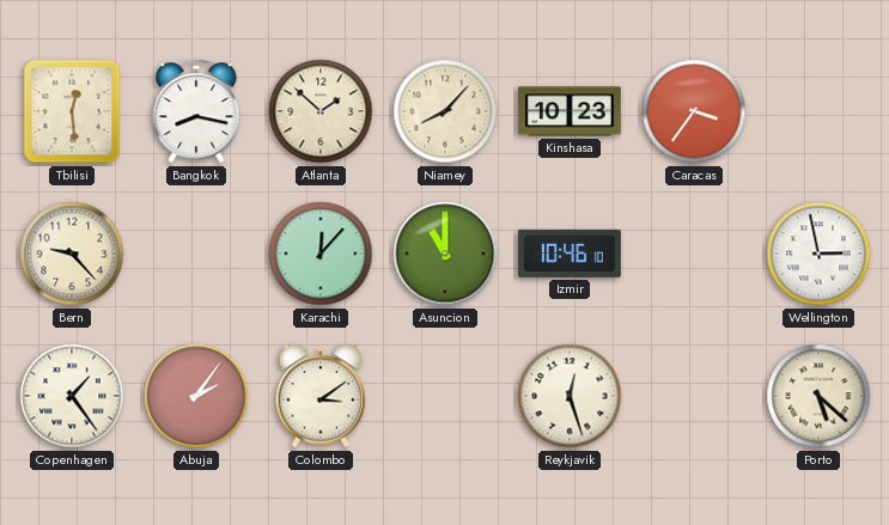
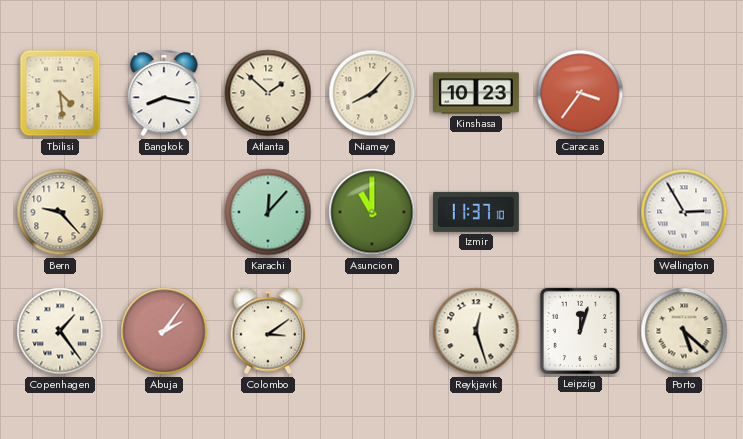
Tbilisi: 12:29 -> 4:29 (60, 93)
Izmir: 10:46 -> 11:37 (476, 212)
Wellington: 2:58 -> 2:55 (684, 212)
Leipzig: none -> 12:03 (580, 331)
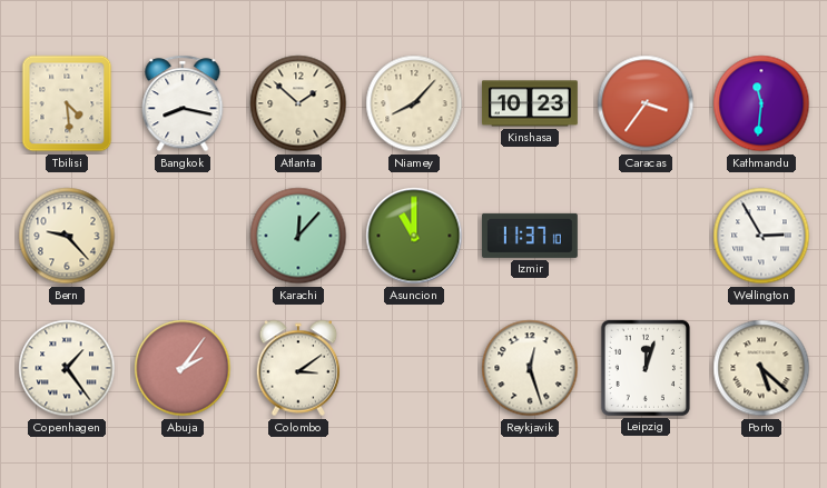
Kathmandu: none -> 11:31 (761, 103)
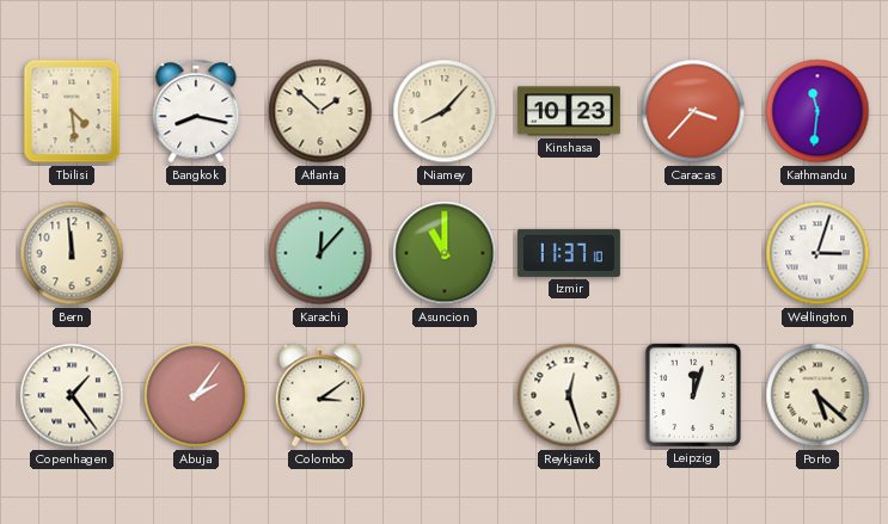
Caracas: 3:36 -> 3:37 (693, 111)
Bern: 9:23 -> 11:59 (72, 253)
Wellington: 2:55 -> 3:03 (817, 253)
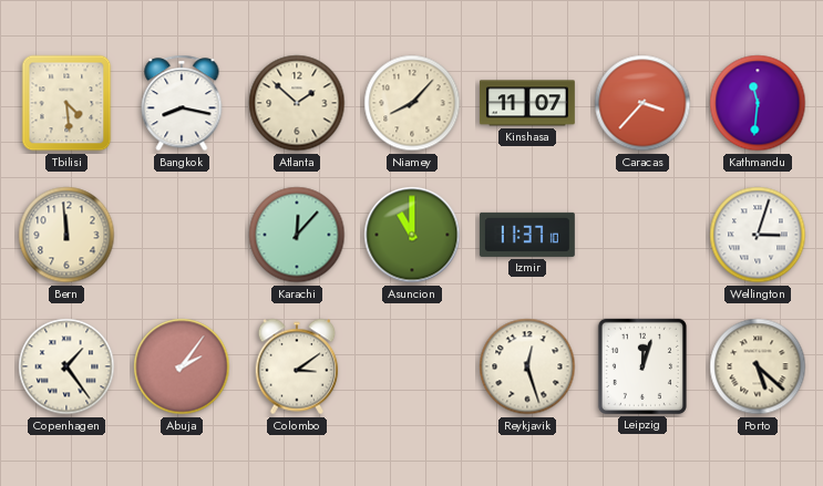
Kinshasa: 10:23 -> 11:07 (527, 103)
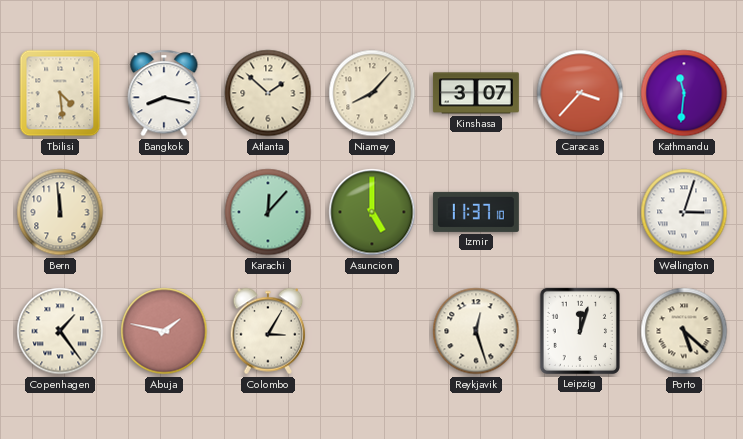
Kinshasa: 11:07 -> 3:07 (476, 93)
Asuncion: 11:00 -> 5:00 (372, 212)
Abuja: 2:06 -> 1:47 (164, 331)
Colombo: 3:09 -> 3:05 (268, 331)
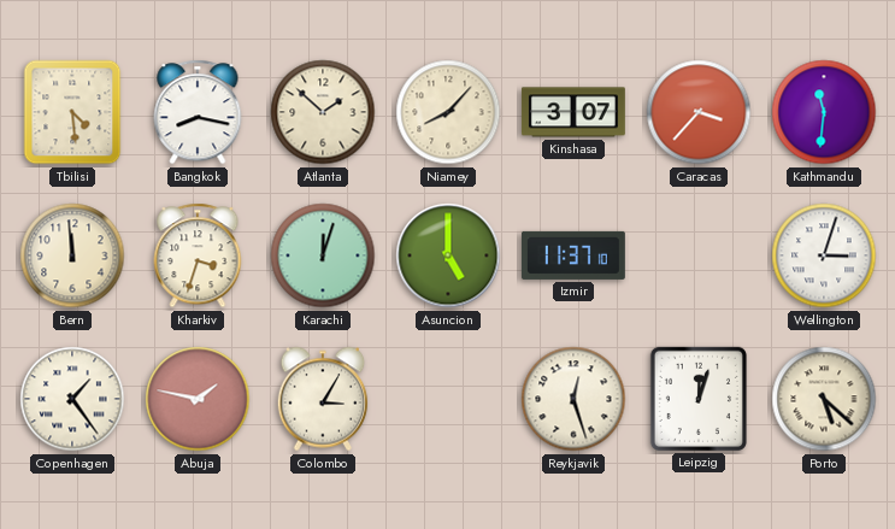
Kharkiv: none -> 3:33 (198, 255)
Karachi: 12:07 -> 12:03 (323, 255)
